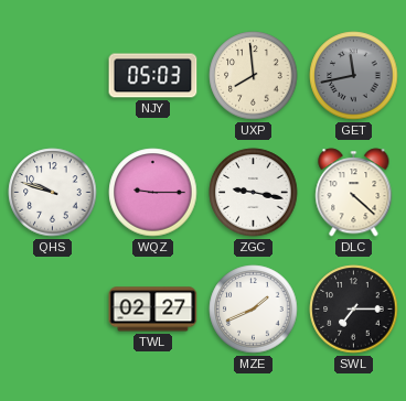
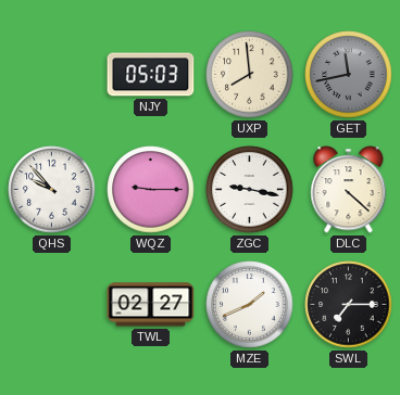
QHS: 9:48 -> 9:53 (52, 190)
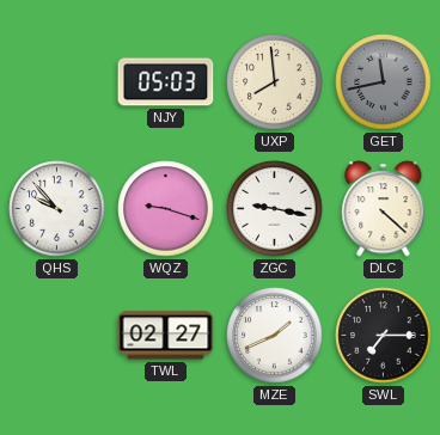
WQZ: 9:15 -> 9:18 (166, 209)
